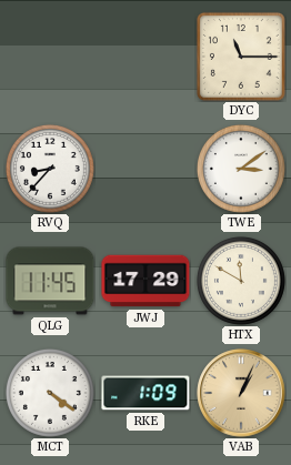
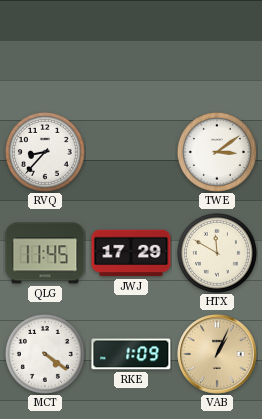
DYC: 11:15 -> none (241, 57)
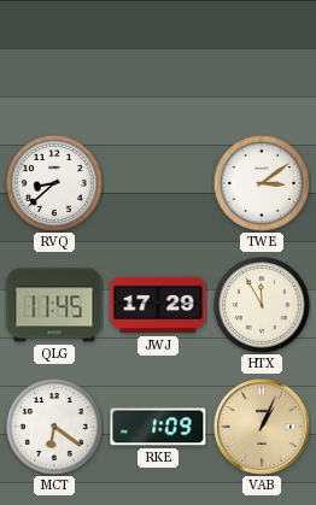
RVQ: 8:37 -> 8:38 (54, 183)
HTX: 11:50 -> 11:55 (262, 305)
MCT: 4:21 -> 6:21 (54, 427)
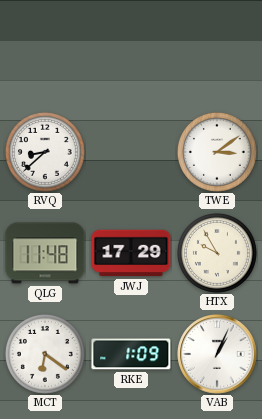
QLG: 11:45 -> 11:48 (45, 253)
HTX: 11:55 -> 9:55 (217, 253)
VAB dial: champagne -> white (217, 354)
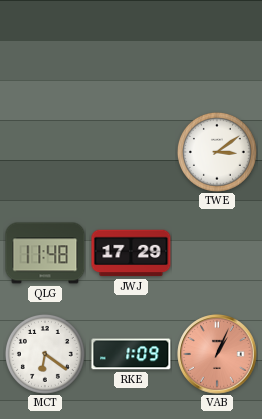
RVQ: 8:38 -> none (45, 152)
HTX: 9:55 -> none (217, 253)
VAB dial: white -> salmon (217, 354)
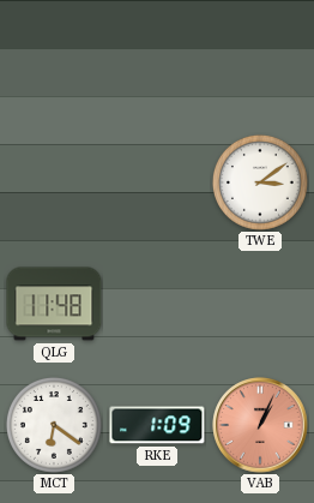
JWJ: 17:29 -> none (131, 253)
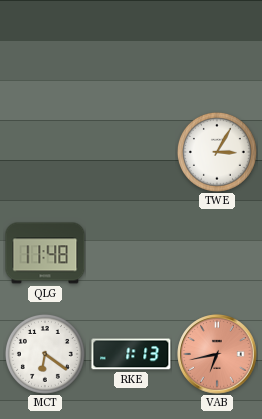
TWE: 3:09 -> 3:05 (217, 152)
RKE: 1:09 -> 1:13 (131, 354)
VAB: 1:04 -> 6:43 (217, 354)
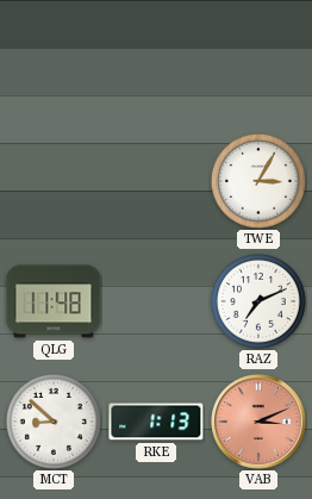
RAZ: none -> 7:11 (258, 301)
MCT: 6:21 -> 8:52 (54, 422)
VAB: 6:43 -> 3:11 (258, 422)
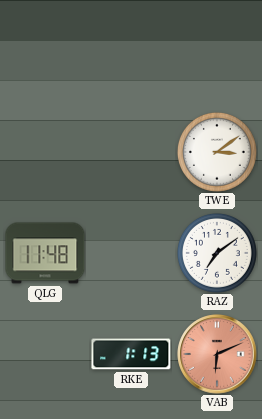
TWE: 3:05 -> 3:09 (217, 152)
RAZ: 7:11 -> 7:09 (217, 253)
MCT: 8:52 -> none (54, 422)
VAB: 3:11 -> 6:11 (217, 354)
